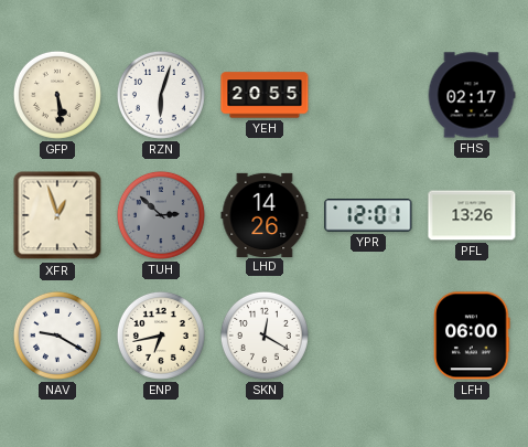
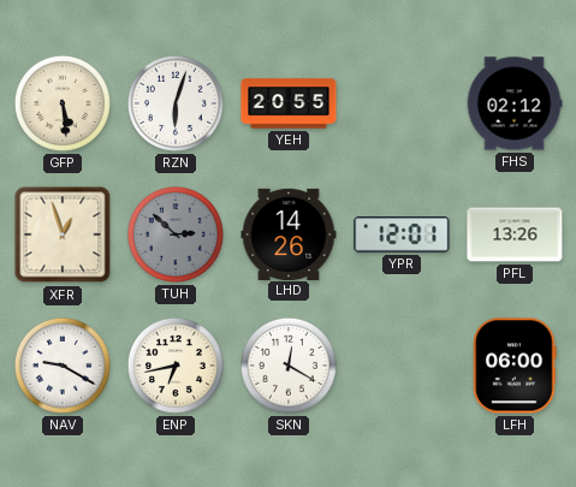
FHS: 02:17 -> 02:12 (515, 103)
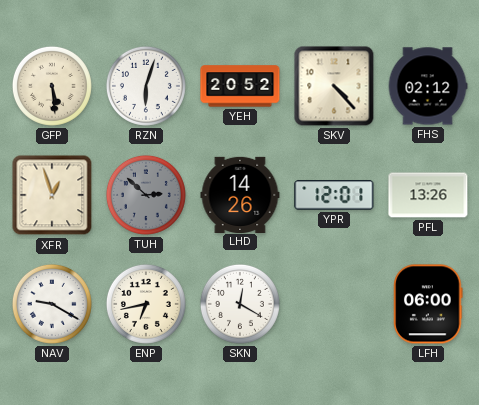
YEH: 20:55 -> 20:52 (240, 86)
SKV: none -> 4:23 (334, 86)
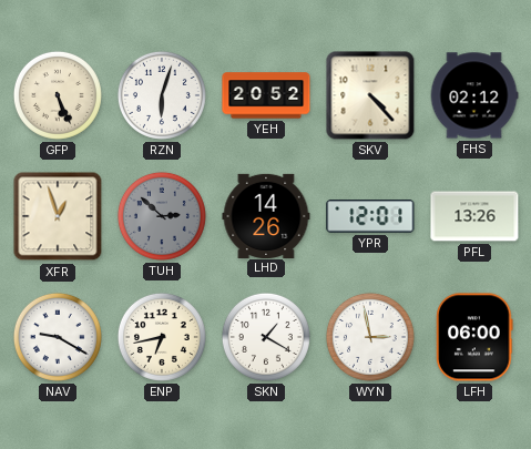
GFP: 5:29 -> 5:26 (58, 95)
SKN: 12:20 -> 1:20 (266, 337)
WYN: none -> 2:58 (370, 337)
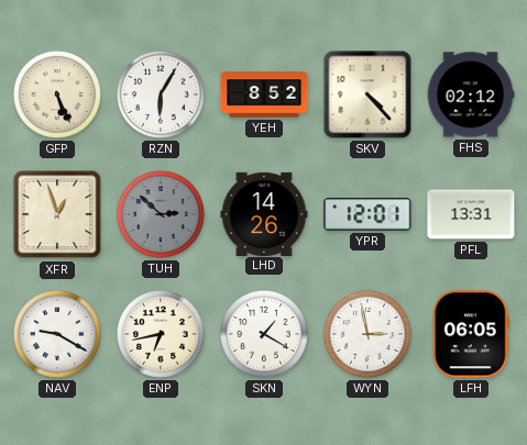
RZN: 6:03 -> 6:05 (161, 94)
YEH: 20:52 -> 8:52 (264, 94)
PFL: 13:26 -> 13:31 (471, 214)
LFH: 06:00 -> 06:05 (471, 334)
